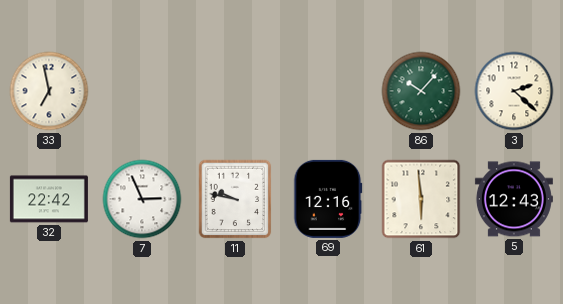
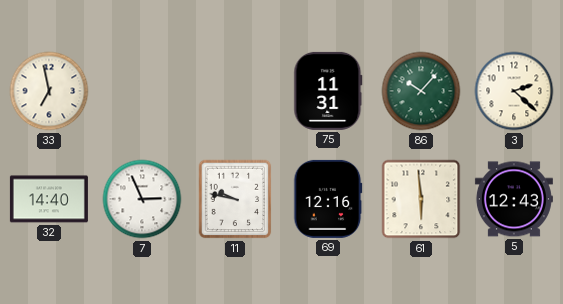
75: none -> 11:31 (328, 91)
32: 22:42 -> 14:40 (49, 199)
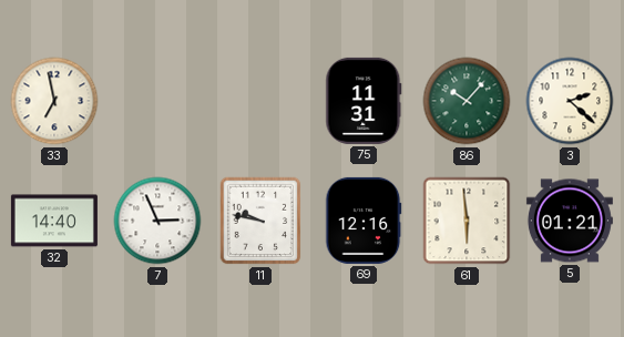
5: 12:43 -> 01:21 (570, 221)
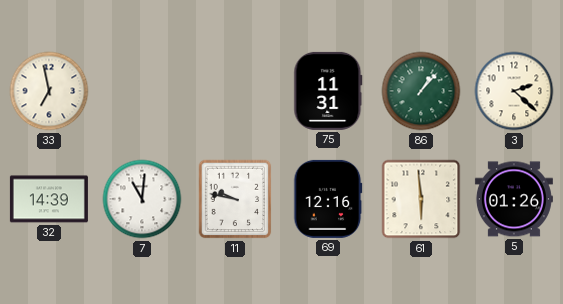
86: 10:07 -> 1:07 (421, 91)
32: 14:40 -> 14:39 (49, 199)
7: 2:56 -> 11:01 (142, 199)
5: 01:21 -> 01:26 (514, 199)
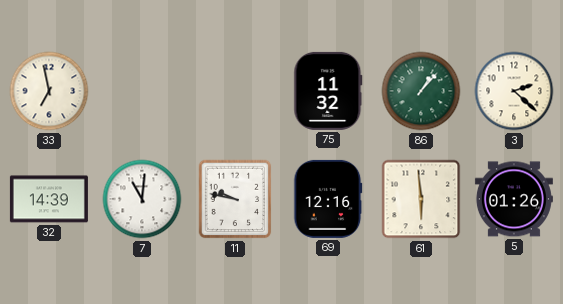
75: 11:31 -> 11:32 (328, 91)
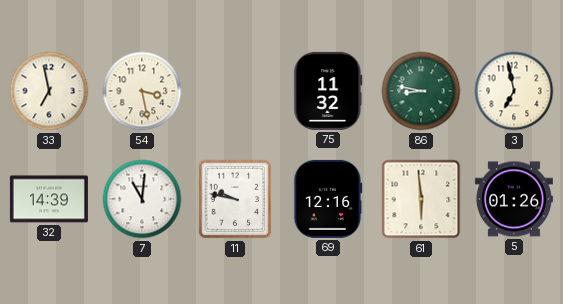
54: none -> 3:28 (142, 91)
86: 1:07 -> 8:47 (421, 91)
3: 2:22 -> 6:58 (514, 91)
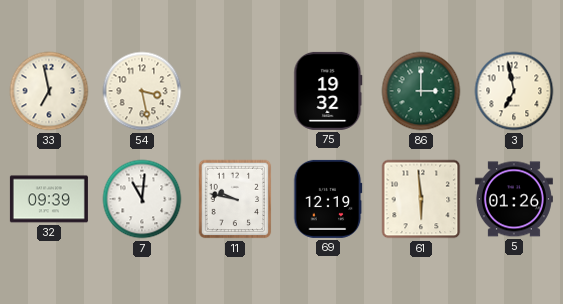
75: 11:32 -> 19:32 (328, 91)
86: 8:47 -> 3:00 (421, 91)
32: 14:39 -> 09:39 (49, 199)
69: 12:16 -> 12:19 (328, 199)
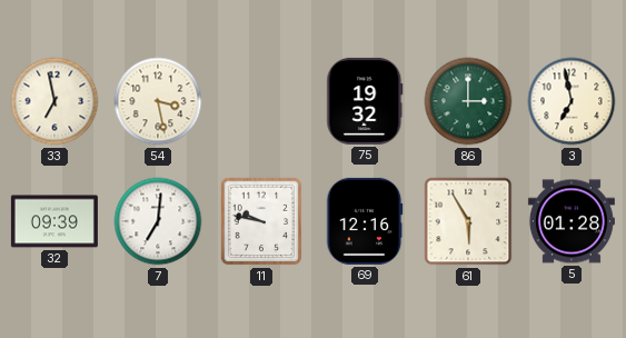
7: 11:01 -> 7:01 (158, 221)
69: 12:19 -> 12:16 (365, 221)
61: 5:59 -> 5:55 (468, 221)
5: 01:26 -> 01:28 (572, 221)
